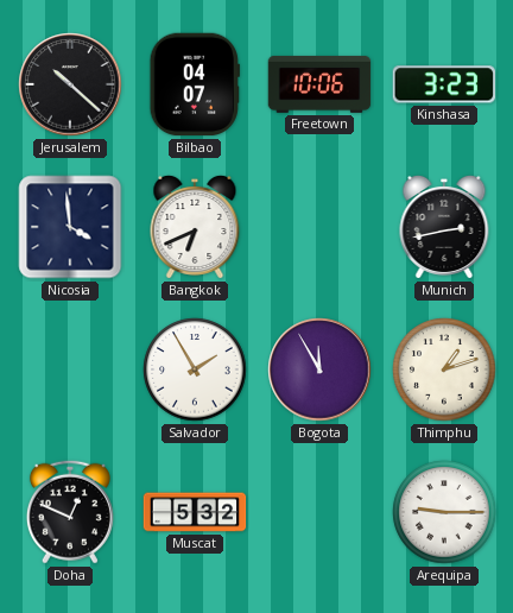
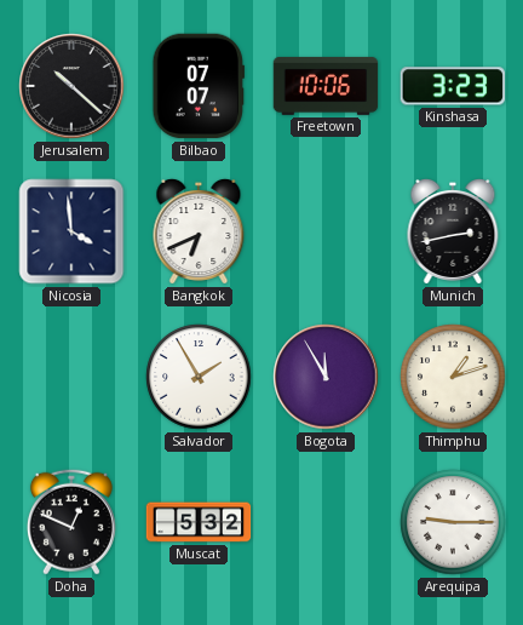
Bilbao: 04:07 -> 07:07 (199, 86)
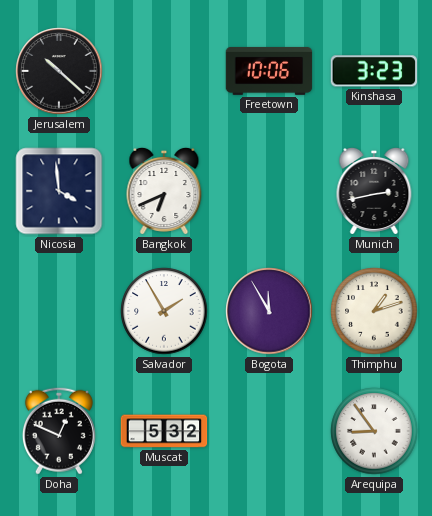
Bilbao: 07:07 -> none (199, 86)
Arequipa: 9:15 -> 8:54 (374, 431)
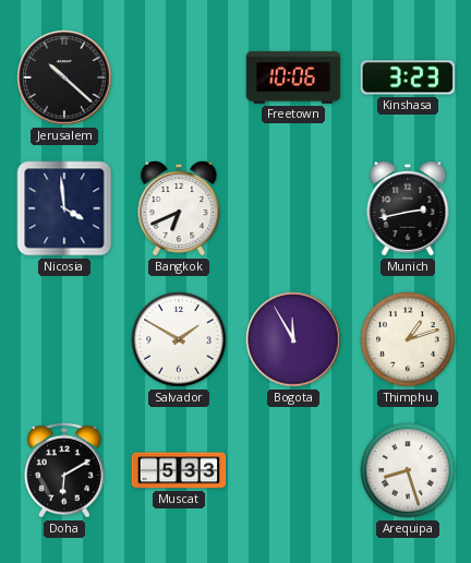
Salvador: 1:55 -> 1:50 (179, 339)
Doha: 12:49 -> 6:10 (64, 470)
Muscat: 5:32 -> 5:33 (179, 470)
Arequipa: 8:54 -> 8:27 (408, 470)
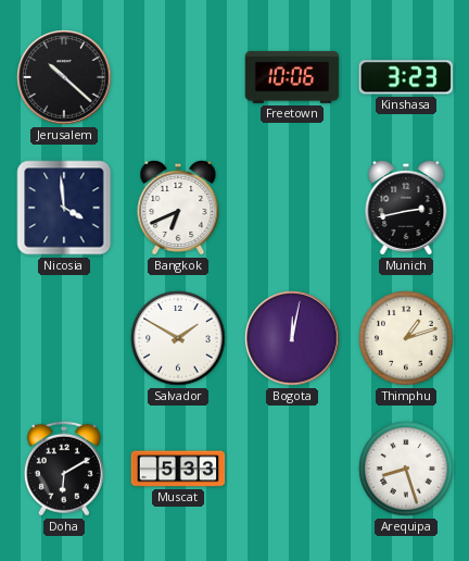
Bogota: 11:55 -> 12:02 (292, 338)
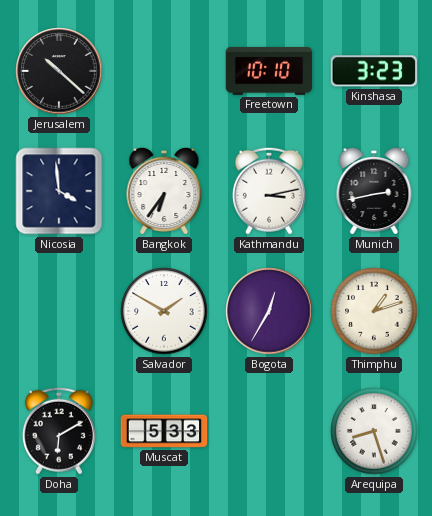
Freetown: 10:06 -> 10:10 (269, 71)
Bangkok: 6:41 -> 6:36 (164, 191)
Kathmandu: none -> 3:13 (269, 191)
Bogota: 12:02 -> 12:35 (269, 311)
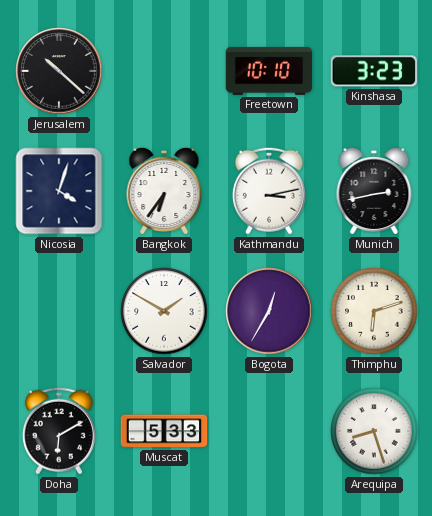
Nicosia: 3:59 -> 4:03 (59, 191)
Thimphu: 1:12 -> 6:12 (374, 311)
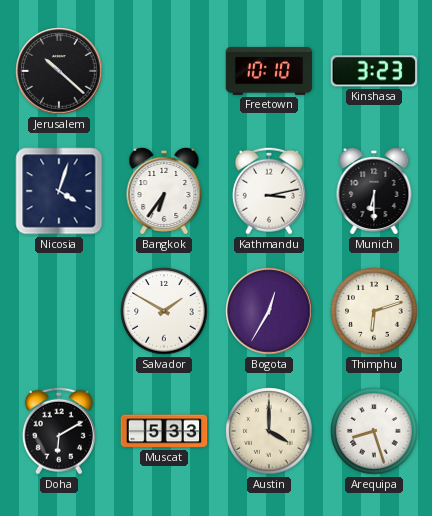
Munich: 2:43 -> 6:30 (374, 191)
Austin: none -> 4:00 (269, 431)
